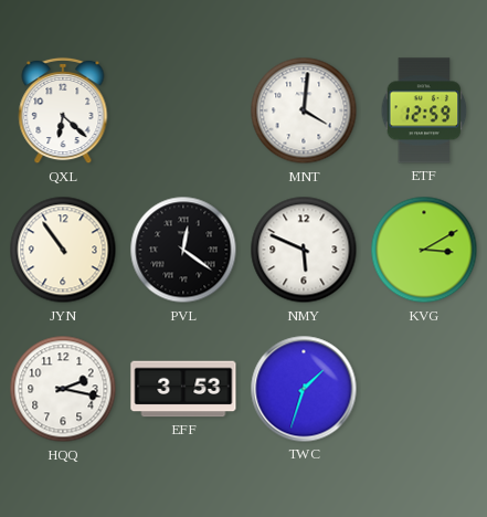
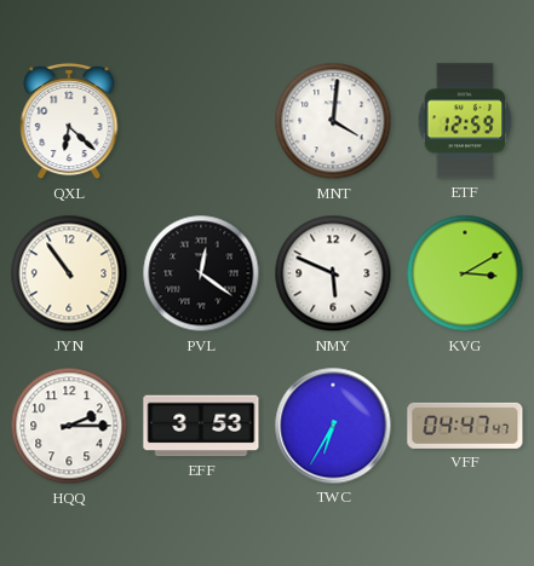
HQQ: 2:17 -> 2:15 (69, 426)
TWC: 1:33 -> 6:35 (333, 426)
VFF: none -> 04:47 (465, 426)
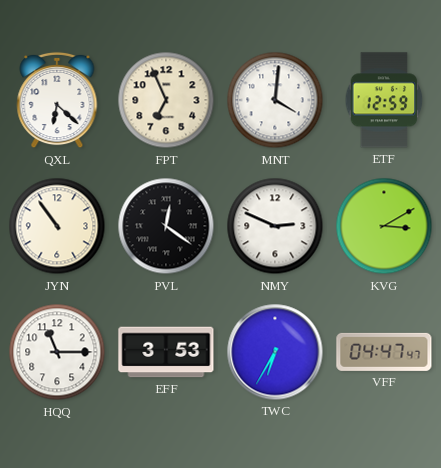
FPT: none -> 6:56 (166, 100)
NMY: 5:49 -> 2:49 (275, 226)
HQQ: 2:15 -> 11:15 (57, 352)
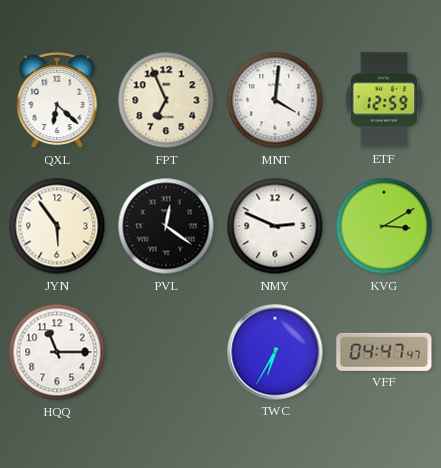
JYN: 10:54 -> 5:54 (57, 226)
EFF: 3:53 -> none (166, 352)
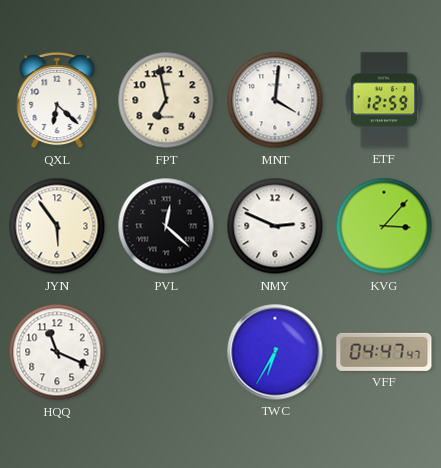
FPT: 6:56 -> 6:58 (166, 100)
PVL: 12:21 -> 12:22 (166, 226)
KVG: 3:10 -> 3:07 (384, 226)
HQQ: 11:15 -> 11:19 (57, 352)
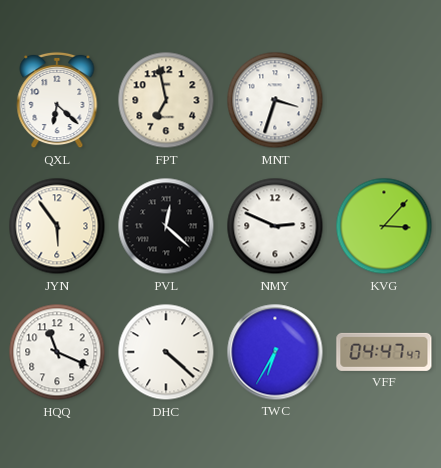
MNT: 4:01 -> 3:33 (275, 100)
ETF: 12:59 -> none (384, 100)
DHC: none -> 4:22 (166, 352)
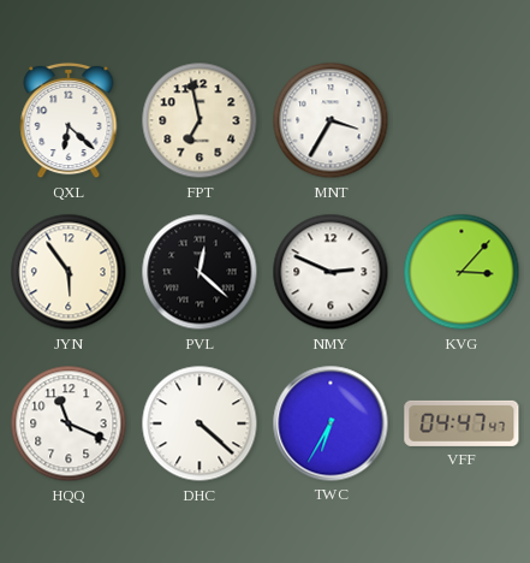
MNT: 3:33 -> 3:35 (330, 120)
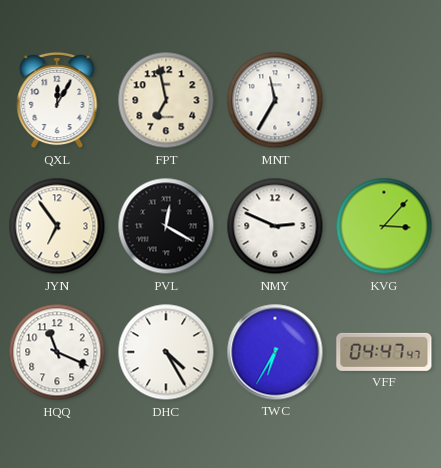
QXL: 6:22 -> 12:05 (57, 100)
MNT: 3:35 -> 11:35 (275, 100)
JYN: 5:54 -> 6:54 (57, 226)
PVL: 12:22 -> 12:20 (166, 226)
DHC: 4:22 -> 4:25 (166, 352)
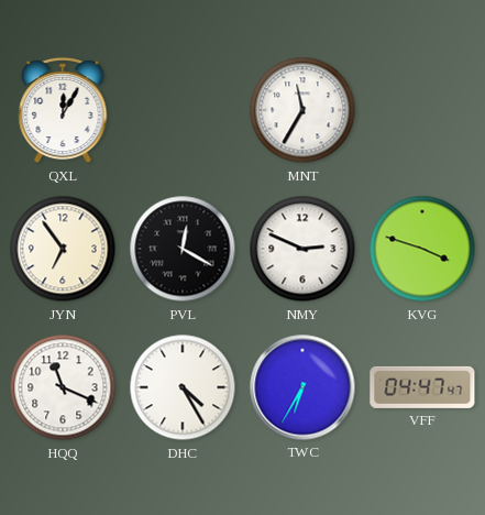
FPT: 6:58 -> none (166, 100)
KVG: 3:07 -> 3:48 (422, 249)
